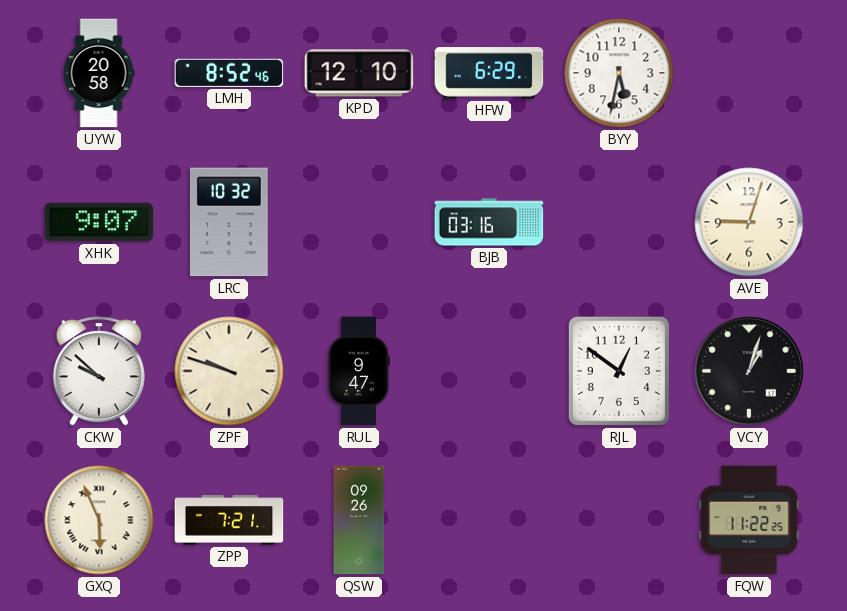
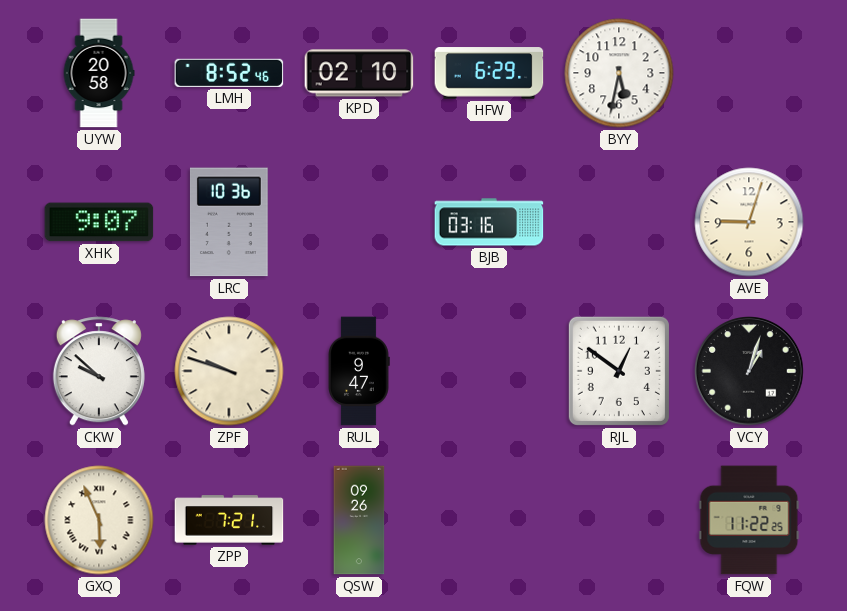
KPD: 12:10 -> 02:10 (359, 73)
LRC: 10:32 -> 10:36 (229, 222)
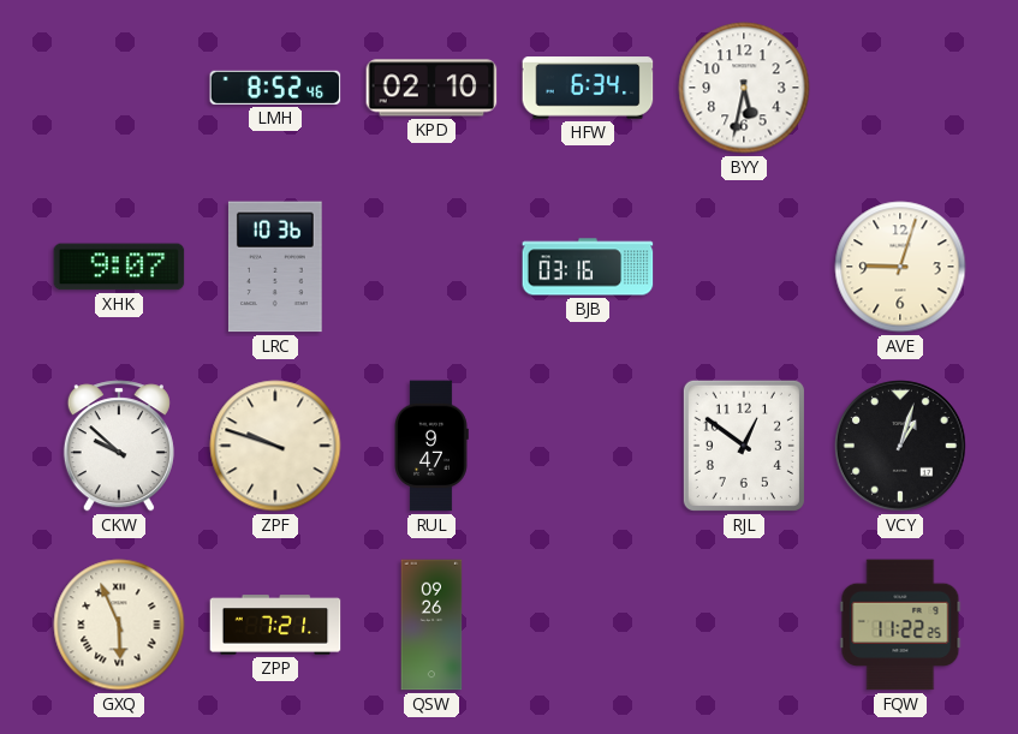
UYW: 20:58 -> none (99, 73)
HFW: 6:29 -> 6:34 (588, 88)
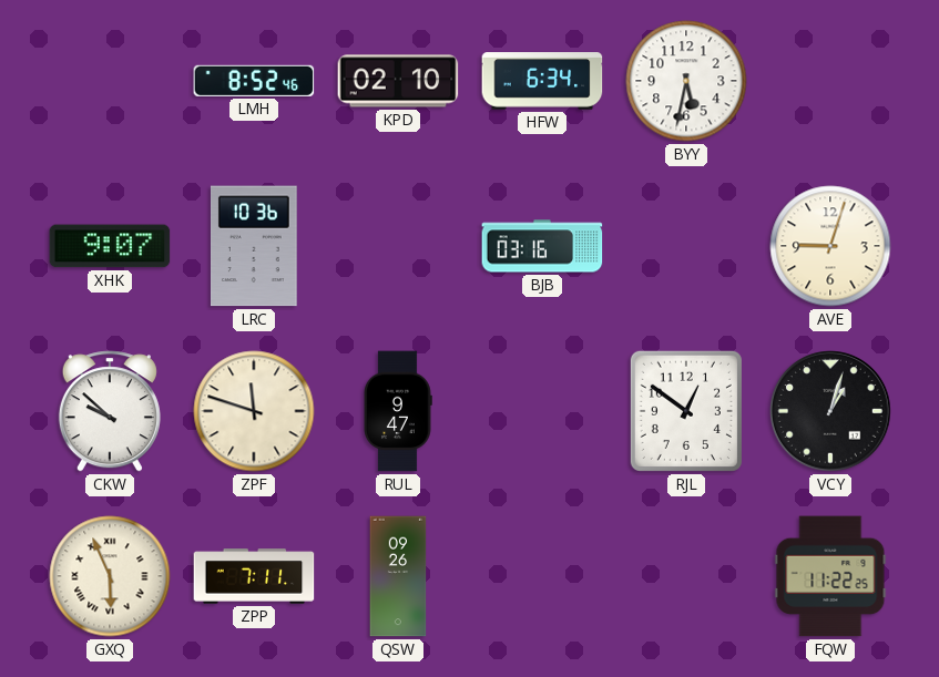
ZPF: 9:48 -> 11:48 (254, 411)
ZPP: 7:21 -> 7:11 (254, 576)
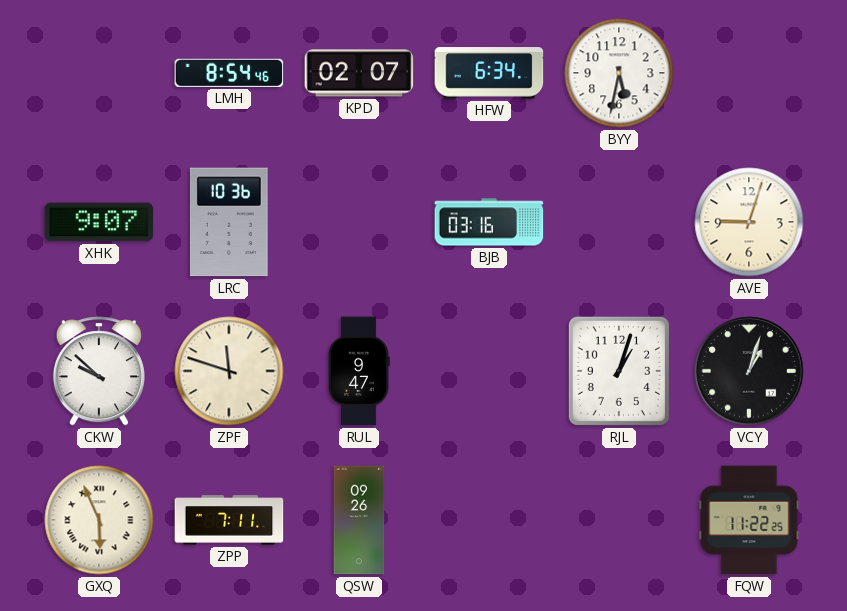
LMH: 8:52 -> 8:54 (229, 73)
KPD: 02:10 -> 02:07 (359, 73)
RJL: 12:51 -> 1:03 (619, 371)
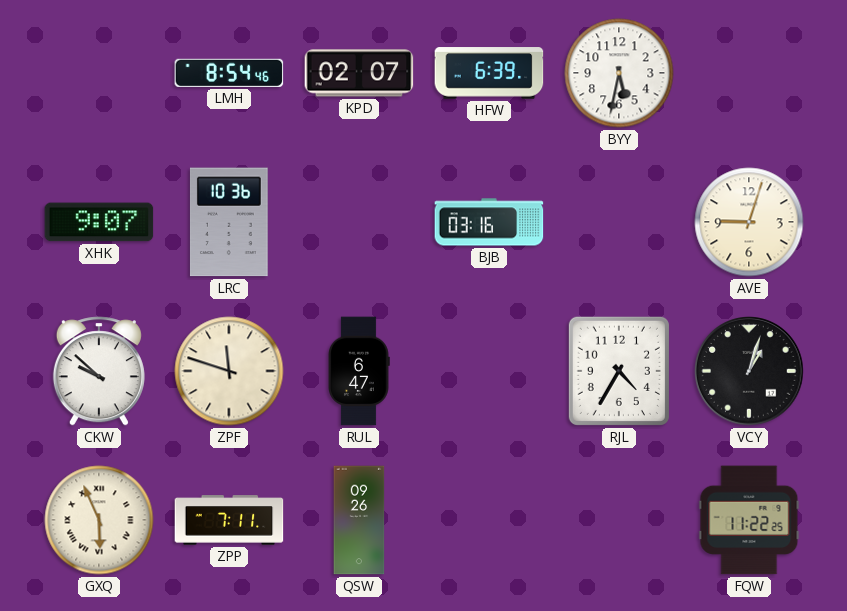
HFW: 6:34 -> 6:39 (489, 73)
RUL: 9:47 -> 6:47 (359, 371)
RJL: 1:03 -> 4:35 (619, 371)
